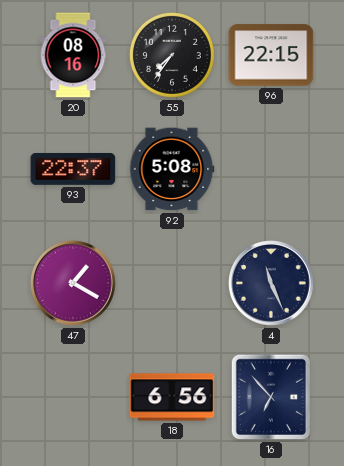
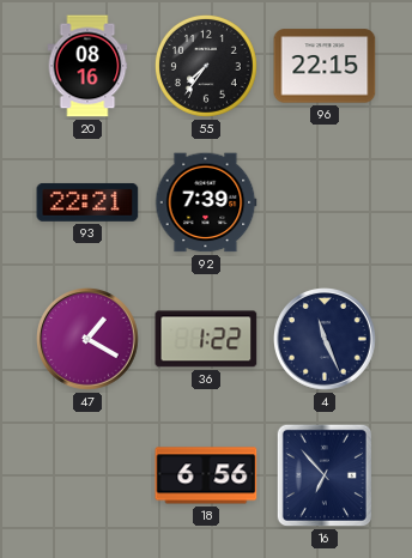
93: 22:37 -> 22:21 (87, 202)
92: 5:08 -> 7:39 (206, 202)
36: none -> 1:22 (206, 339)
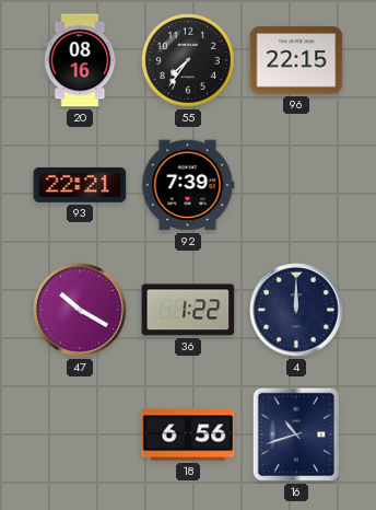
47: 1:20 -> 10:20 (81, 311)
4: 11:26 -> 12:00 (297, 311)
16: 6:53 -> 10:42 (296, 434)
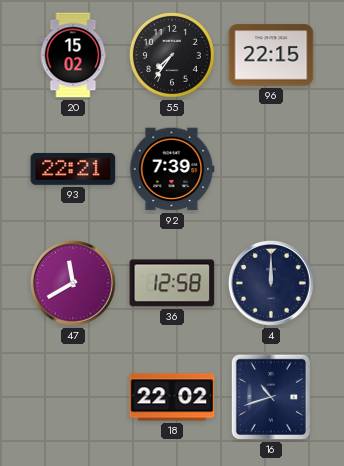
20: 08:16 -> 15:02 (73, 55)
47: 10:20 -> 11:40 (74, 284)
36: 1:22 -> 12:58 (172, 283)
18: 6:56 -> 22:02 (172, 397)
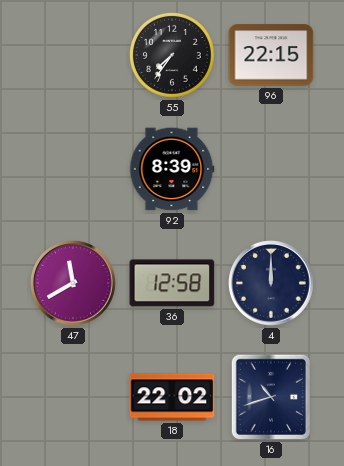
20: 15:02 -> none (73, 55)
93: 22:21 -> none (73, 169)
92: 7:39 -> 8:39 (172, 169)
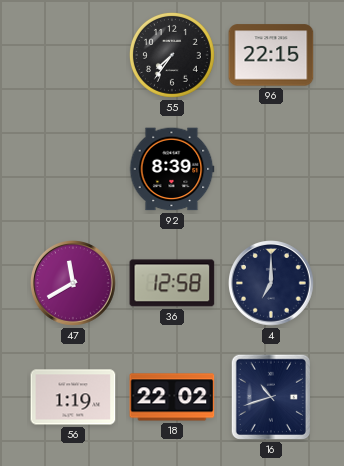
4: 12:00 -> 7:00 (272, 284)
56: none -> 1:19 (73, 397)
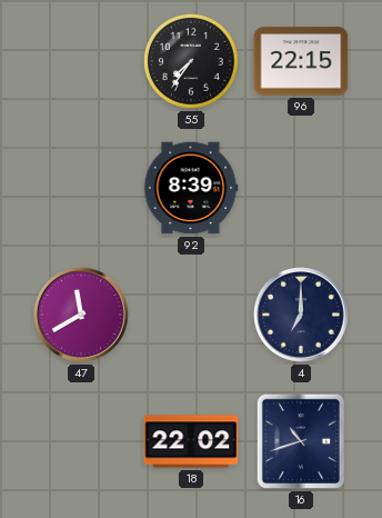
36: 12:58 -> none (172, 283)
56: 1:19 -> none (73, 397)
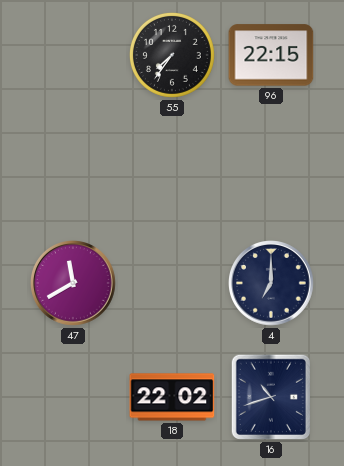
92: 8:39 -> none (191, 188)
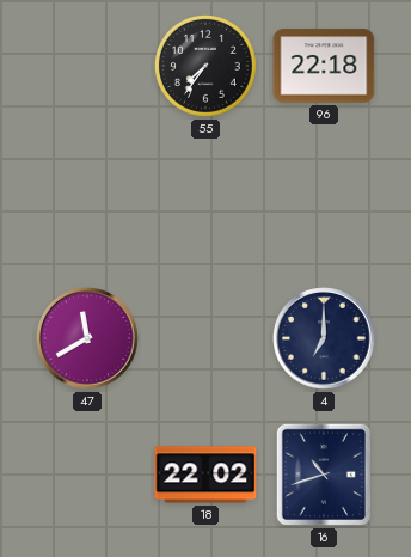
96: 22:15 -> 22:18 (324, 66)
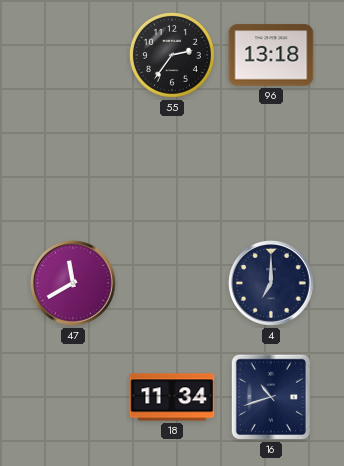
55: 7:36 -> 2:36 (172, 55)
96: 22:18 -> 13:18 (271, 55)
18: 22:02 -> 11:34 (172, 397)
